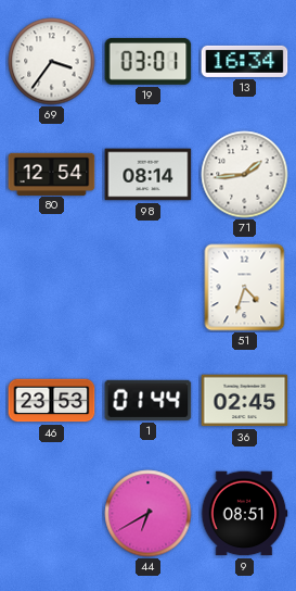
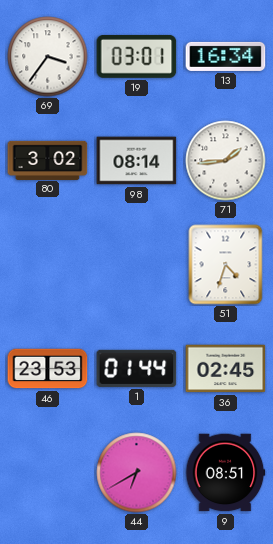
80: 12:54 -> 3:02 (48, 160)
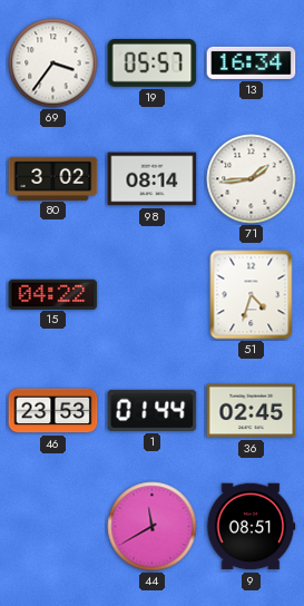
19: 03:01 -> 05:57 (153, 62)
15: none -> 04:22 (53, 294)
44: 6:40 -> 11:40 (153, 527)
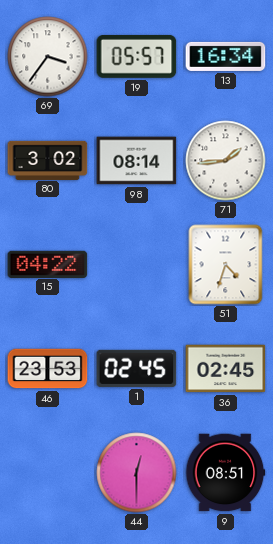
1: 01:44 -> 02:45 (137, 368)
44: 11:40 -> 12:30 (137, 473)
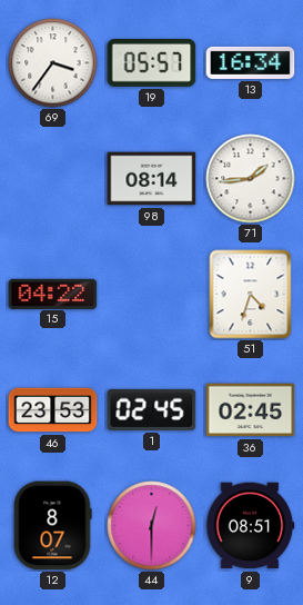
80: 3:02 -> none (48, 160)
12: none -> 8:07 (52, 526)
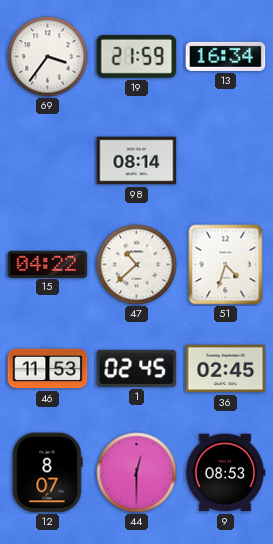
19: 05:57 -> 21:59 (137, 56)
71: 1:44 -> none (251, 179)
47: none -> 10:38 (137, 265)
46: 23:53 -> 11:53 (48, 369)
9: 08:51 -> 08:53 (225, 473)
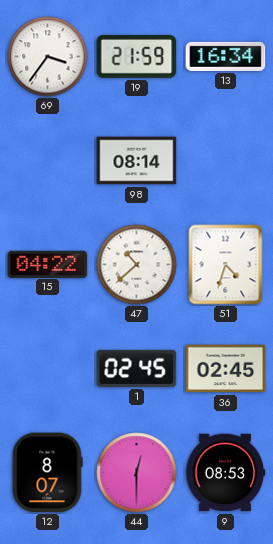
46: 11:53 -> none (48, 369)
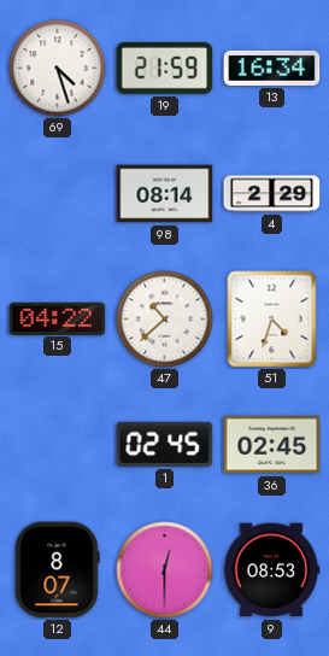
69: 3:36 -> 4:27 (58, 69)
4: none -> 2:29 (272, 194)
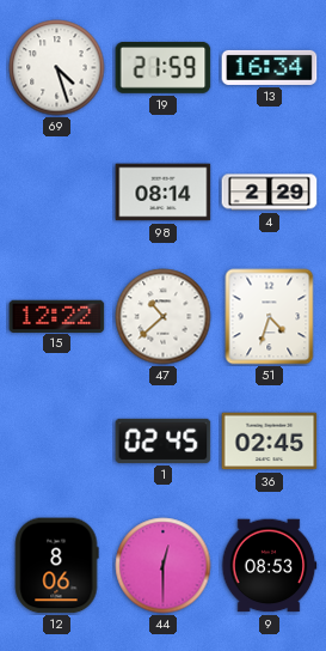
15: 04:22 -> 12:22 (57, 316)
12: 8:07 -> 8:06 (56, 566)
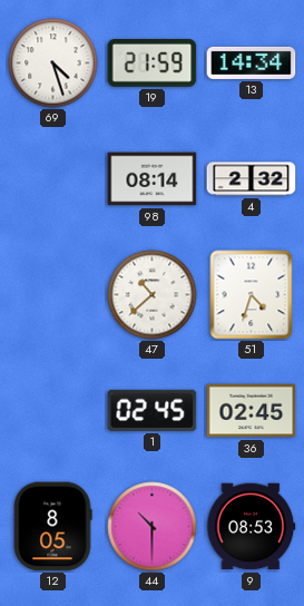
13: 16:34 -> 14:34 (252, 62)
4: 2:29 -> 2:32 (252, 179)
15: 12:22 -> none (57, 316)
12: 8:06 -> 8:05 (52, 527)
44: 12:30 -> 10:30 (153, 527)
